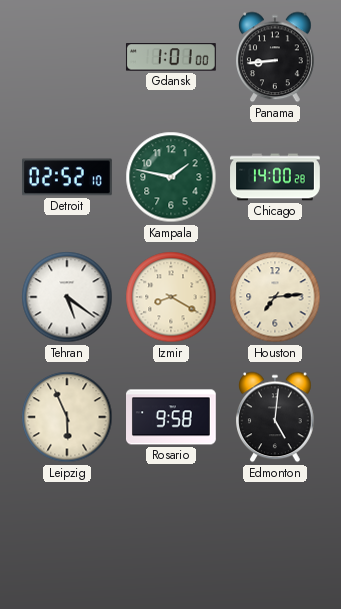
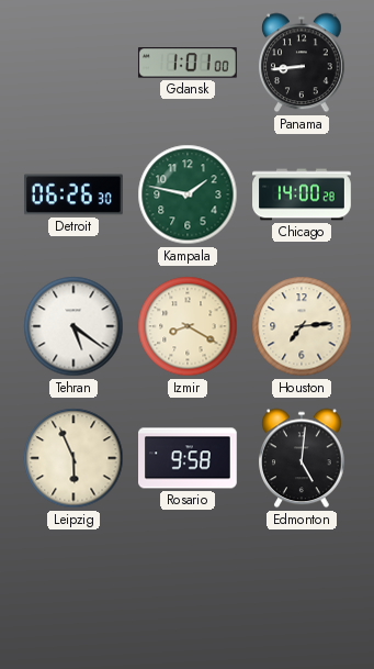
Detroit: 02:52 -> 06:26 (75, 194)
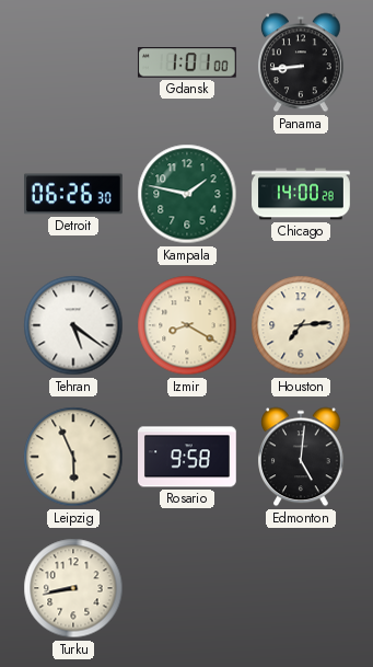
Turku: none -> 8:43 (73, 588)
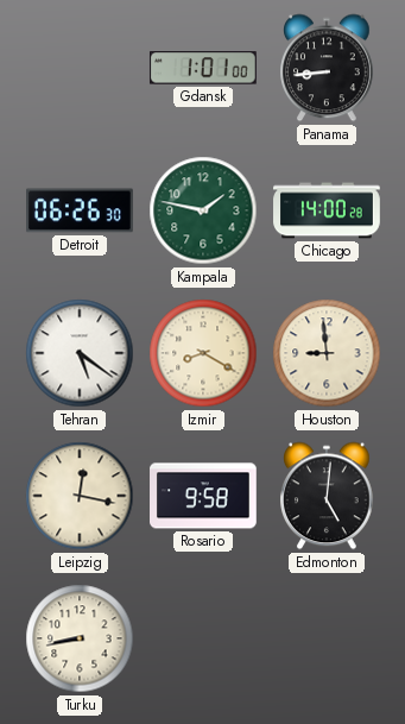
Houston: 7:14 -> 8:59 (327, 353)
Leipzig: 5:56 -> 12:17 (80, 496)
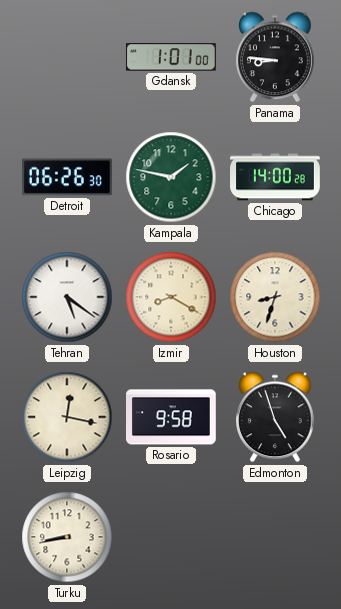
Panama: 8:44 -> 8:46 (275, 57)
Houston: 8:59 -> 8:33 (275, 297)
Edmonton: 5:01 -> 4:57 (275, 417)
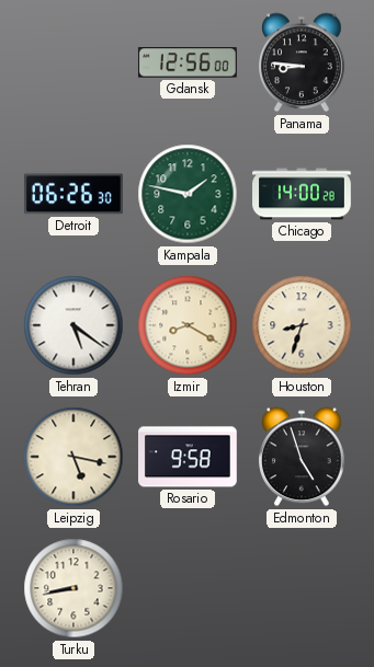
Gdansk: 1:01 -> 12:56 (188, 62)
Leipzig: 12:17 -> 5:17 (73, 457)
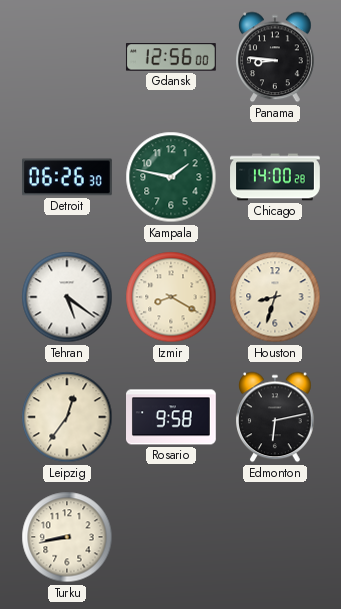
Leipzig: 5:17 -> 12:36 (67, 417)
Edmonton: 4:57 -> 6:13 (275, 417)
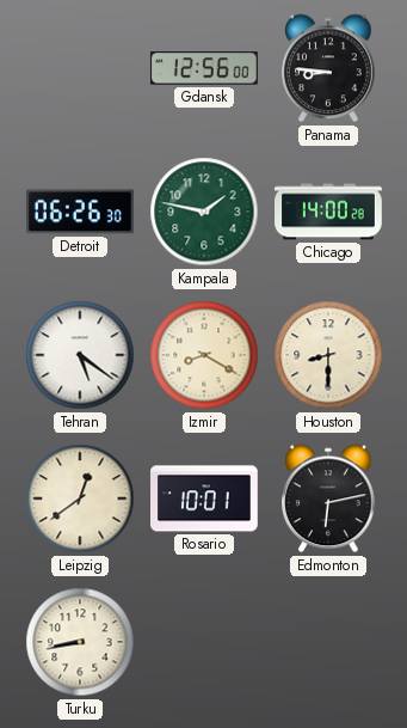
Houston: 8:33 -> 8:30 (328, 355)
Leipzig: 12:36 -> 12:39 (80, 498)
Rosario: 9:58 -> 10:01 (205, 498)
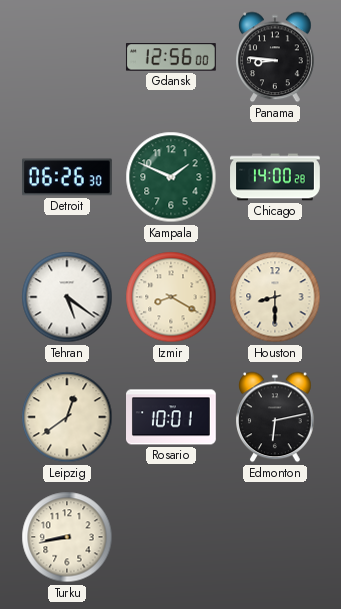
Kampala: 1:47 -> 1:49 (171, 177)
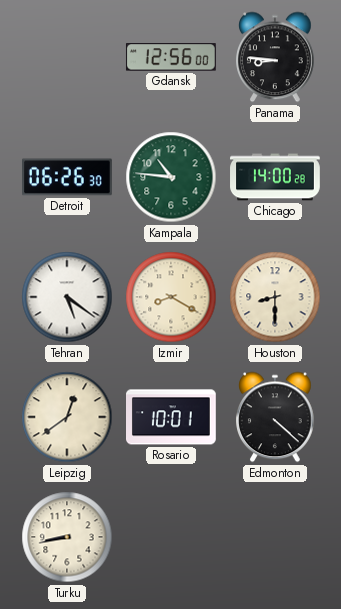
Kampala: 1:49 -> 10:46 (171, 177)
Edmonton: 6:13 -> 4:22 (275, 417)
